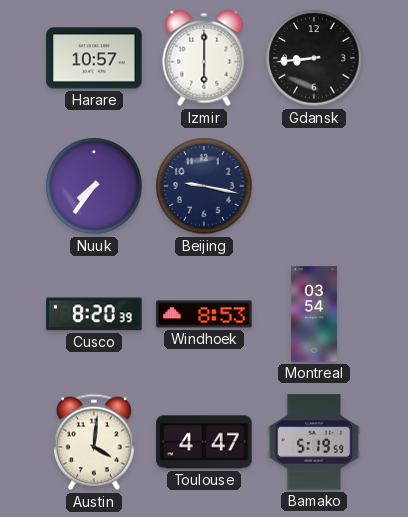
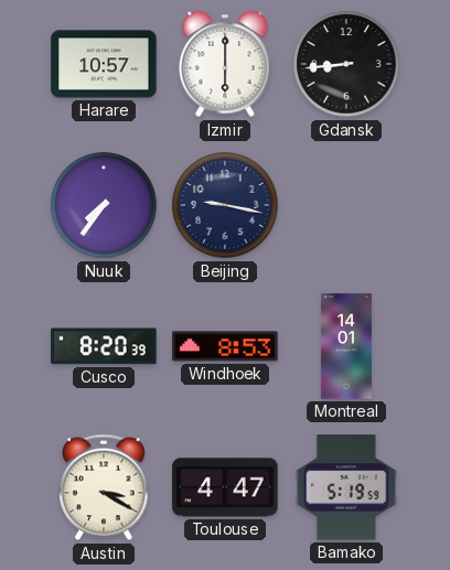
Montreal: 03:54 -> 14:01 (346, 346)
Austin: 4:01 -> 3:20 (104, 487)
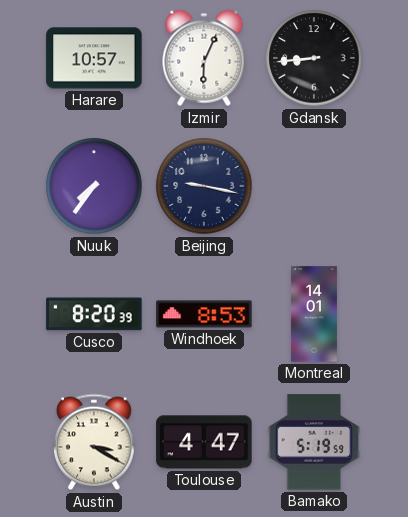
Izmir: 6:00 -> 6:04 (204, 58)
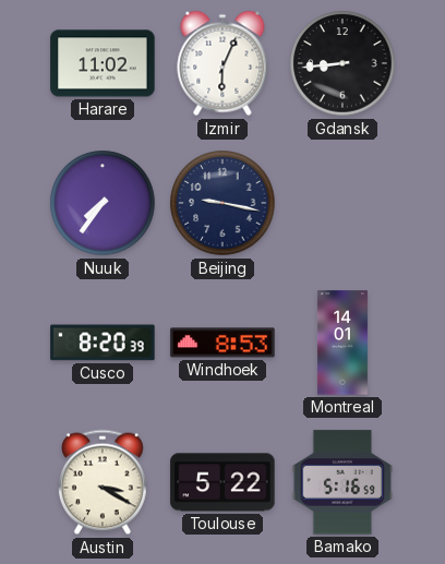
Harare: 10:57 -> 11:02 (103, 63)
Toulouse: 4:47 -> 5:22 (222, 482)
Bamako: 5:19 -> 5:16 (342, 482)
